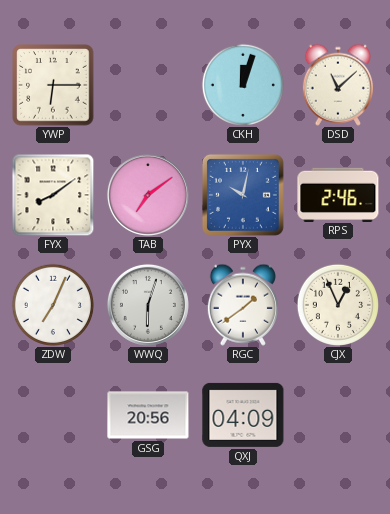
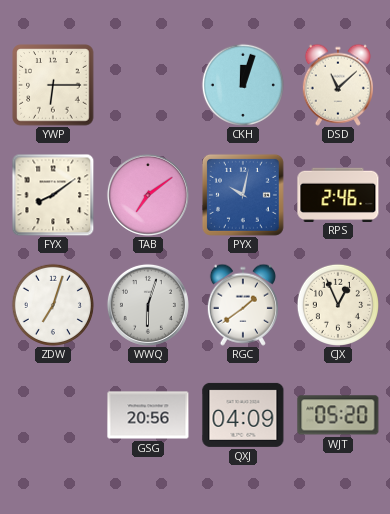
ZDW: 7:04 -> 7:03 (53, 305)
WJT: none -> 05:20 (338, 415)
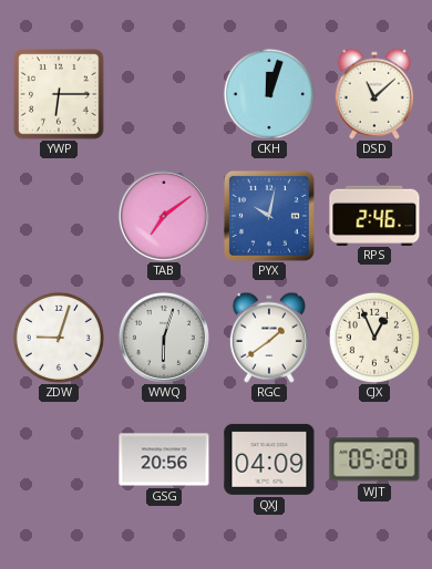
FYX: 8:09 -> none (53, 195)
ZDW: 7:03 -> 9:03 (59, 338)
